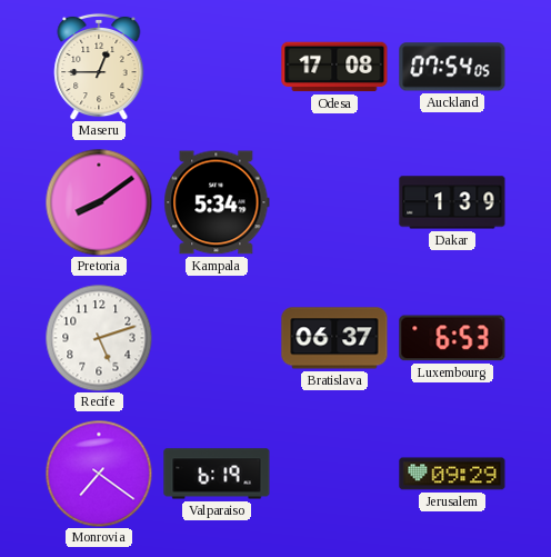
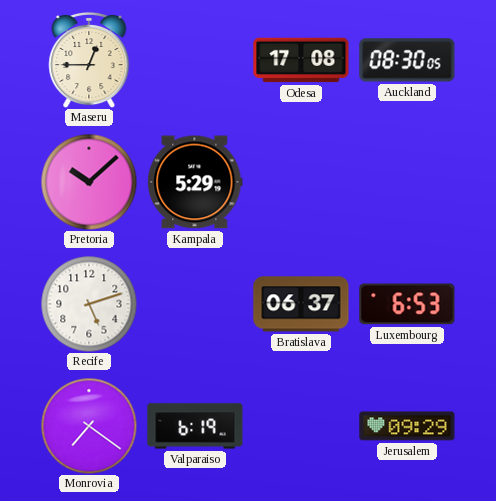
Auckland: 07:54 -> 08:30 (407, 60)
Pretoria: 8:09 -> 10:08 (89, 182)
Kampala: 5:34 -> 5:29 (195, 182)
Dakar: 1:39 -> none (452, 202)
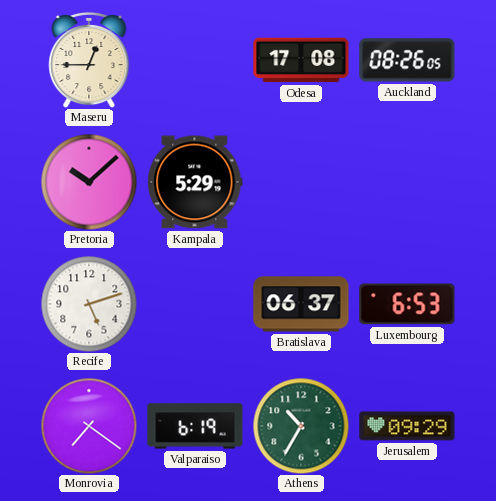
Auckland: 08:30 -> 08:26 (407, 60)
Athens: none -> 10:35 (301, 426)
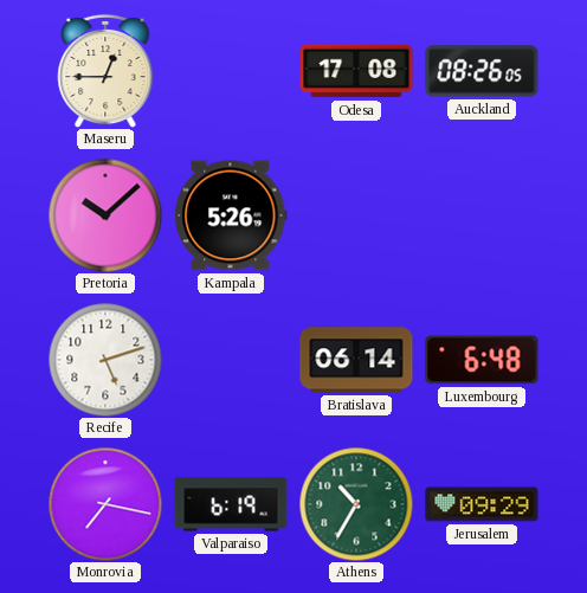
Kampala: 5:29 -> 5:26 (231, 215)
Bratislava: 06:37 -> 06:14 (356, 360)
Luxembourg: 6:53 -> 6:48 (482, 360)
Monrovia: 7:21 -> 7:17 (105, 504)
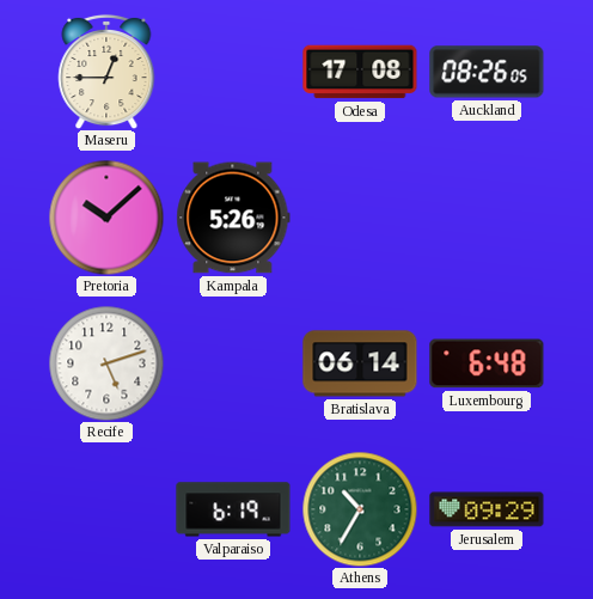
Monrovia: 7:17 -> none (105, 504)
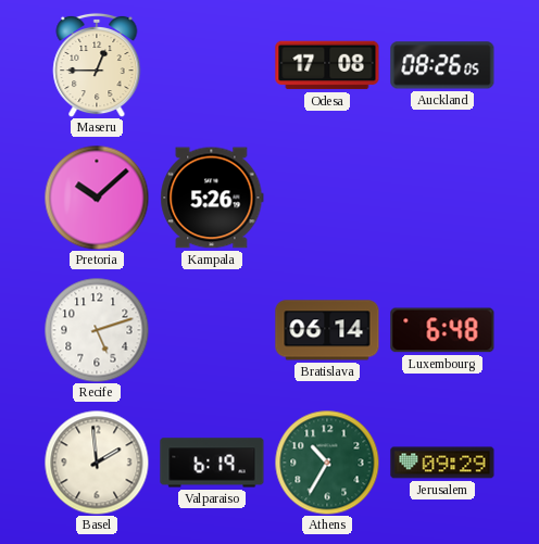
Basel: none -> 1:59 (97, 463)
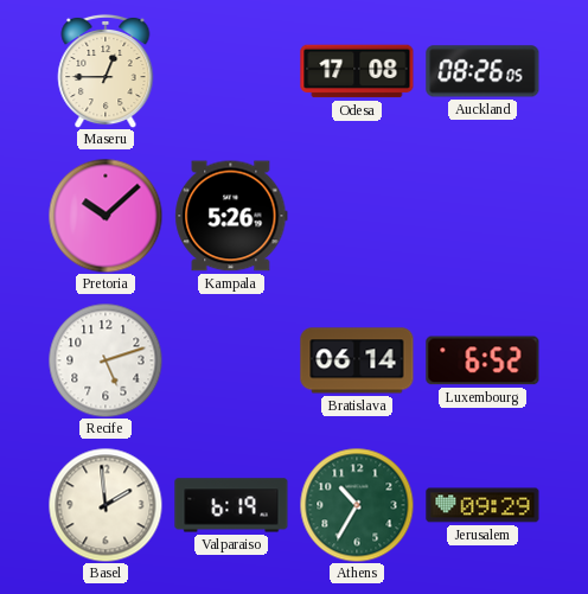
Luxembourg: 6:48 -> 6:52 (482, 360)
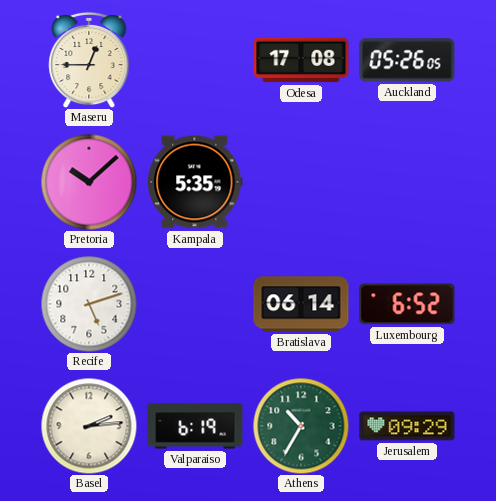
Auckland: 08:26 -> 05:26 (407, 60)
Kampala: 5:26 -> 5:35 (195, 182)
Basel: 1:59 -> 2:14 (89, 426)
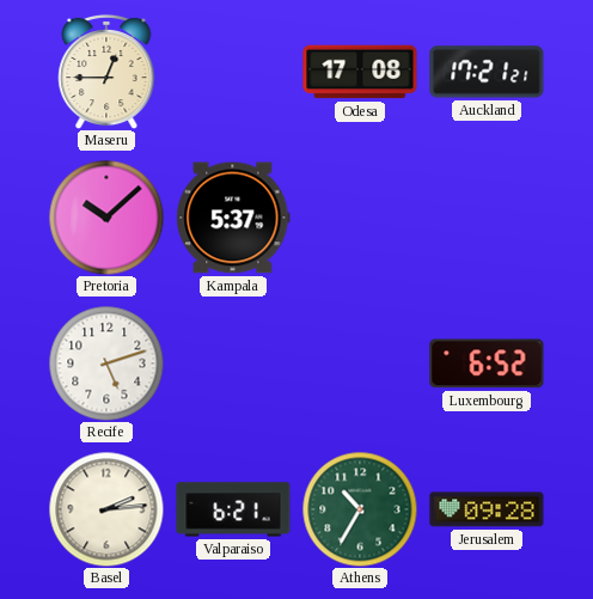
Auckland: 05:26 -> 17:21 (487, 72)
Kampala: 5:35 -> 5:37 (233, 218)
Bratislava: 06:14 -> none (301, 304)
Valparaiso: 6:19 -> 6:21 (233, 509)
Jerusalem: 09:29 -> 09:28 (487, 509)
